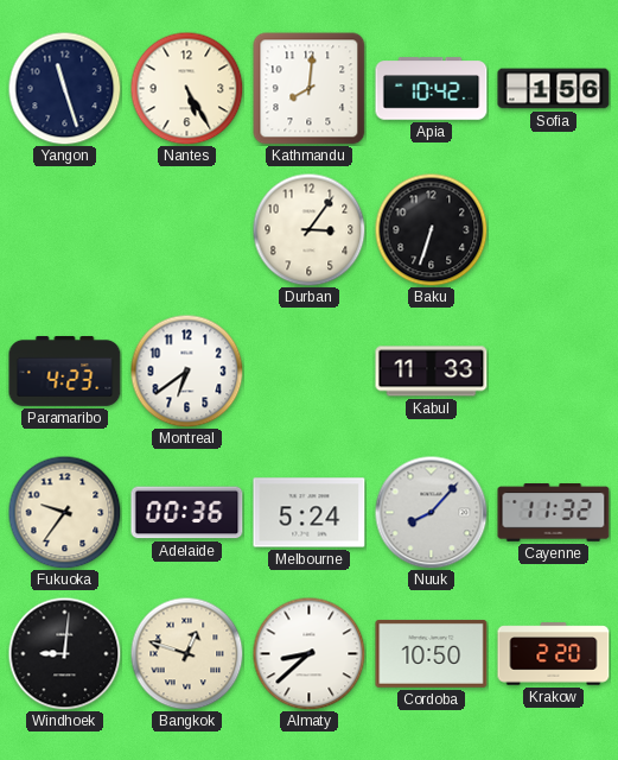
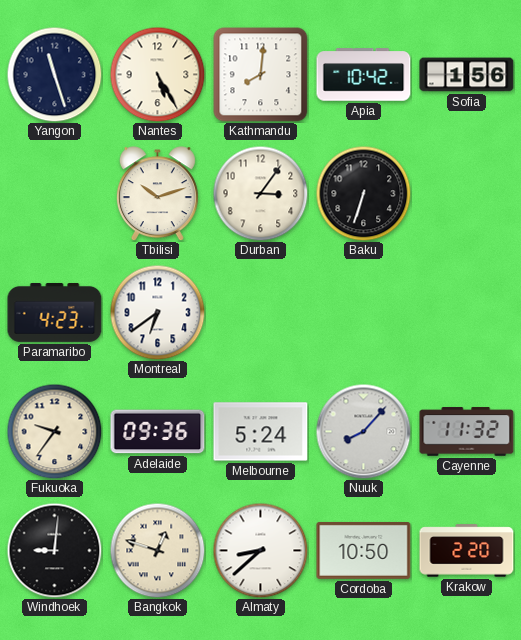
Tbilisi: none -> 10:12 (157, 194)
Kabul: 11:33 -> none (432, 372)
Adelaide: 00:36 -> 09:36 (158, 432)
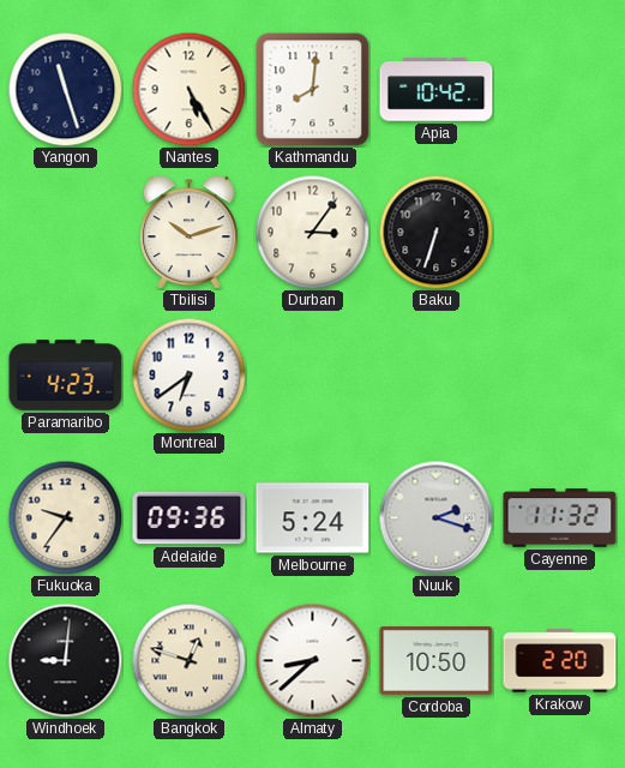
Sofia: 1:56 -> none (467, 75)
Nuuk: 8:07 -> 2:18 (435, 517)
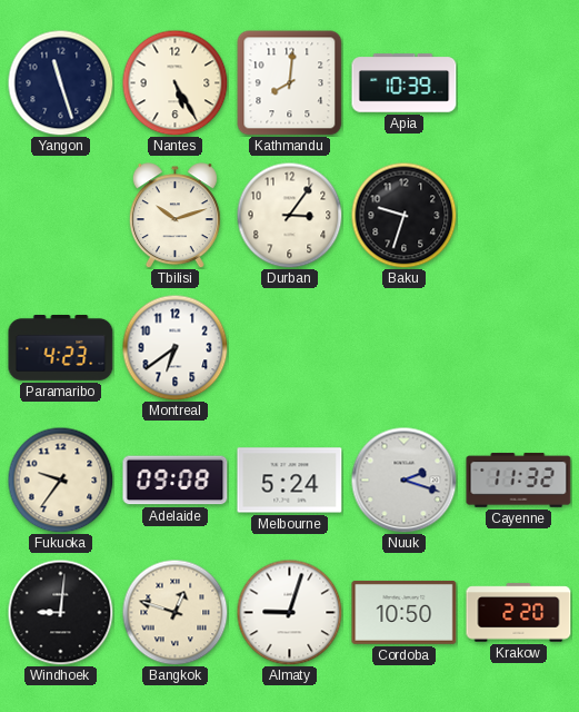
Apia: 10:42 -> 10:39 (405, 83)
Baku: 6:33 -> 9:33 (403, 215)
Adelaide: 09:36 -> 09:08 (176, 481)
Almaty: 8:38 -> 9:03 (289, 612)
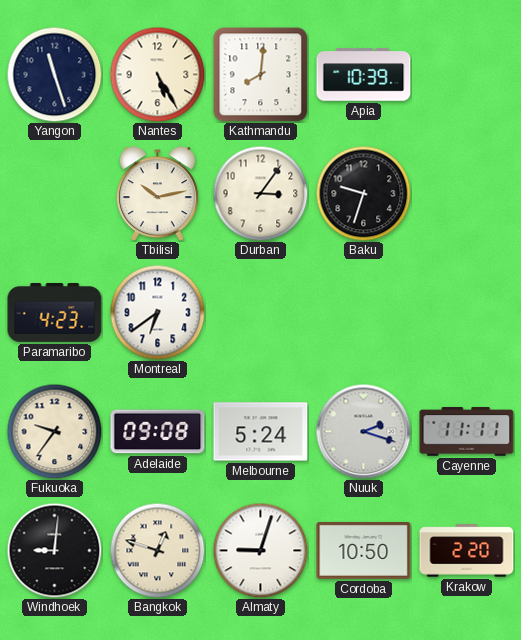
Tbilisi: 10:12 -> 10:13 (157, 194)
Cayenne: 11:32 -> 11:11 (467, 432)
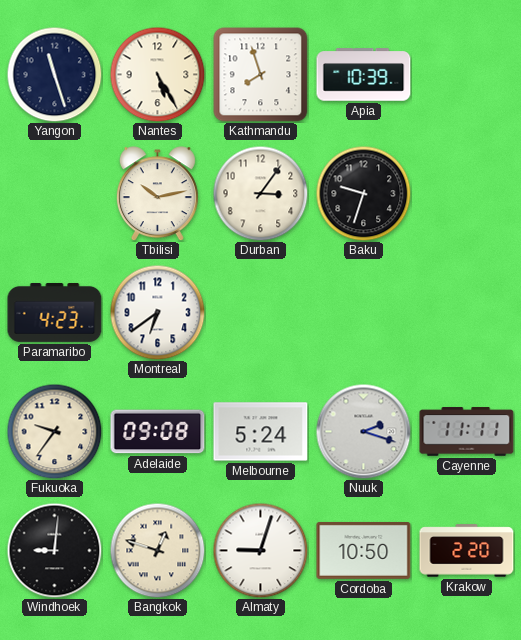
Kathmandu: 8:01 -> 7:57 (261, 75)
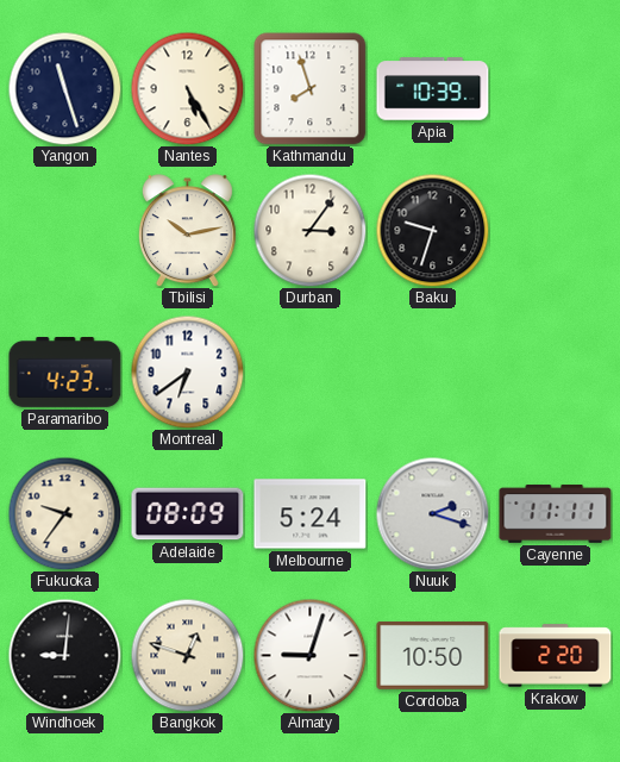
Adelaide: 09:08 -> 08:09 (188, 514)
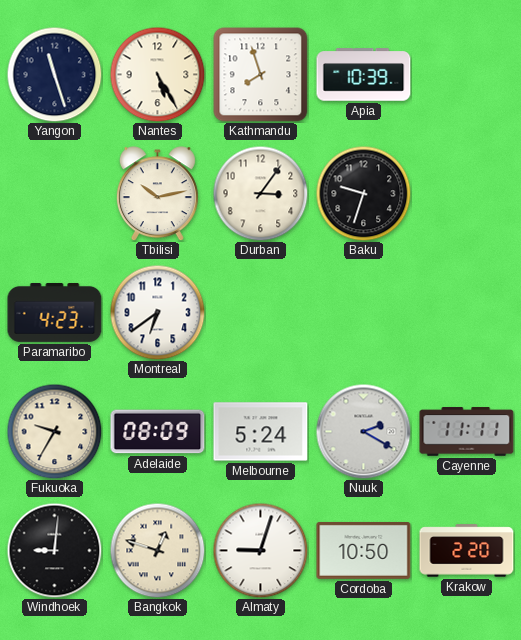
Fukuoka: 9:36 -> 9:35 (54, 431)
Nuuk: 2:18 -> 2:20 (363, 431)
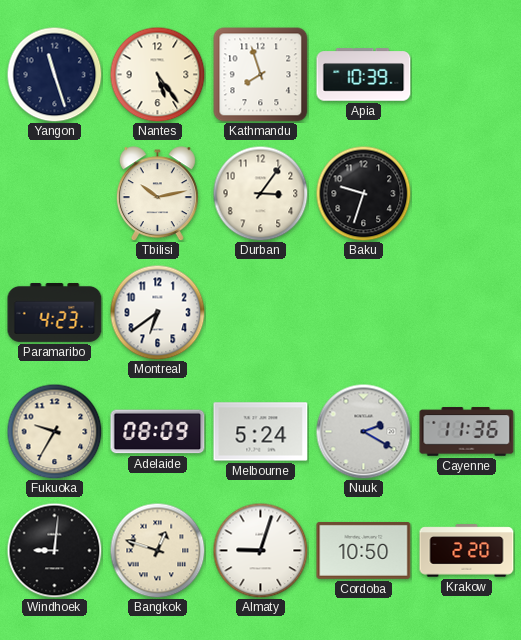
Nantes: 5:25 -> 5:24 (157, 74)
Cayenne: 11:11 -> 11:36 (467, 432)
